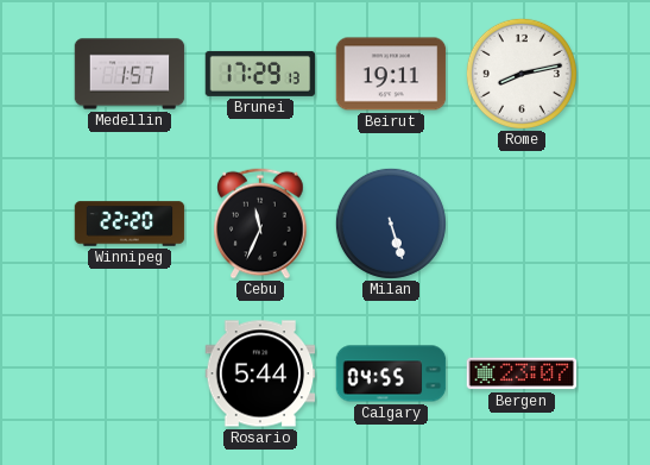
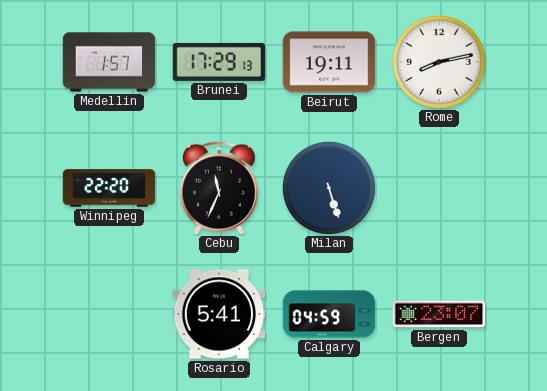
Rosario: 5:44 -> 5:41 (219, 314)
Calgary: 04:55 -> 04:59 (329, 314)
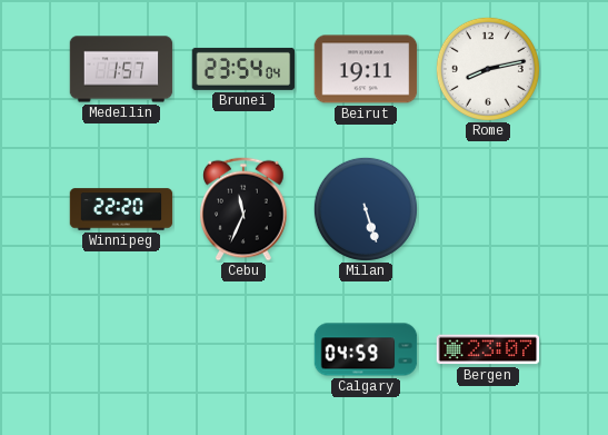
Brunei: 17:29 -> 23:54 (243, 69)
Rosario: 5:41 -> none (219, 314)
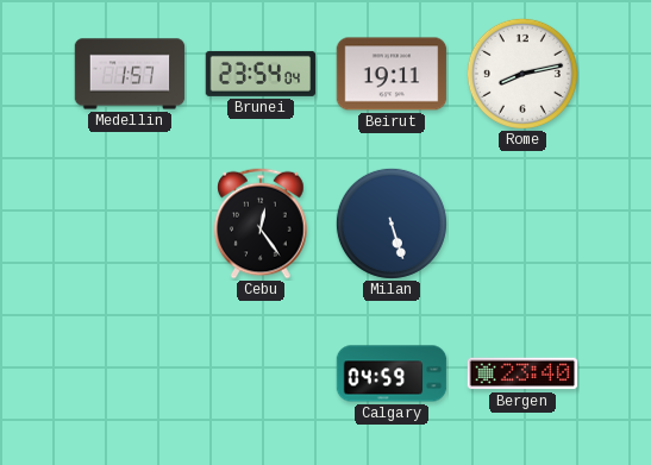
Winnipeg: 22:20 -> none (121, 209)
Cebu: 11:34 -> 12:24 (261, 224)
Bergen: 23:07 -> 23:40 (522, 373)
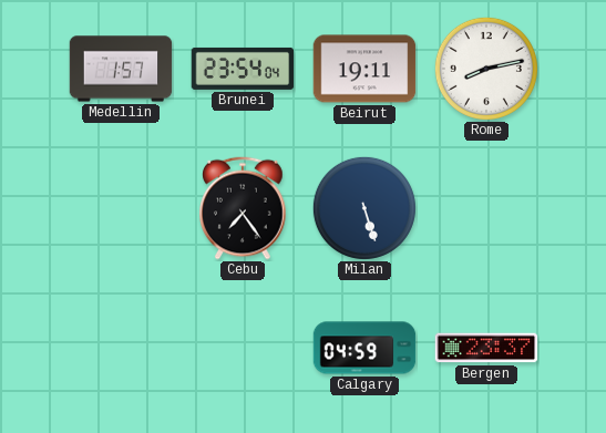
Cebu: 12:24 -> 7:24 (243, 208)
Bergen: 23:40 -> 23:37 (486, 348)
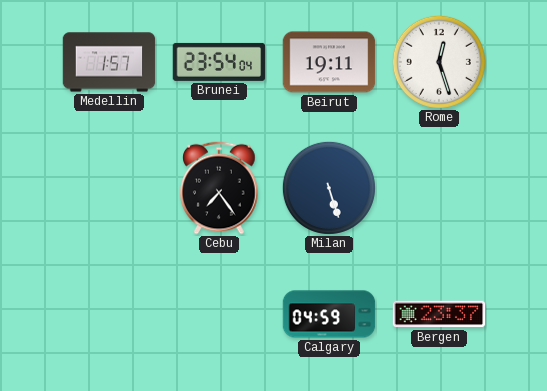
Rome: 8:13 -> 12:27 (439, 62)
